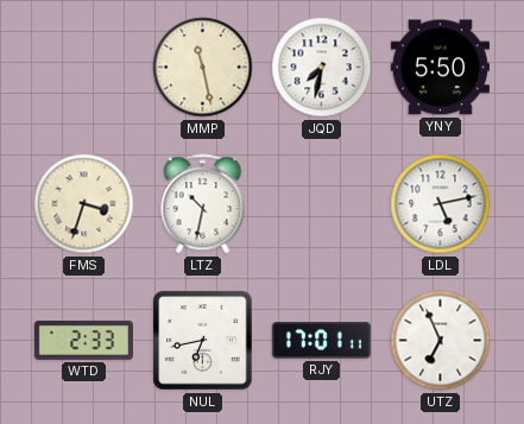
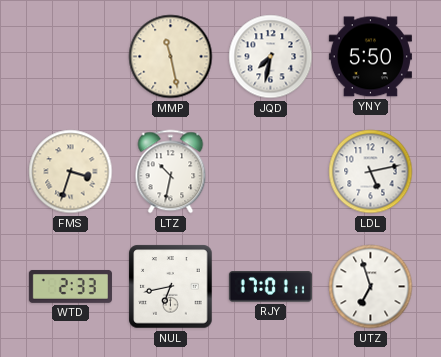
UTZ: 6:56 -> 6:57 (371, 287)
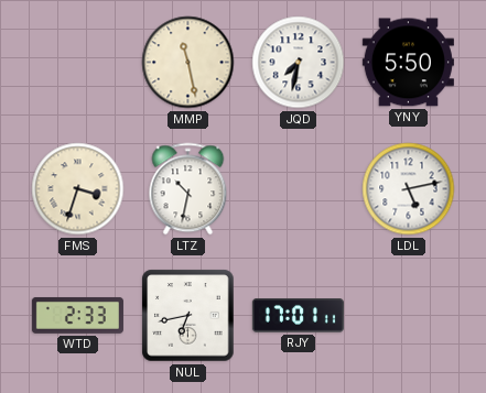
UTZ: 6:57 -> none (371, 287)
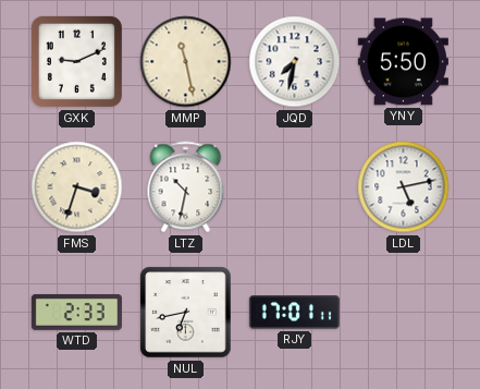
GXK: none -> 9:11 (76, 61)
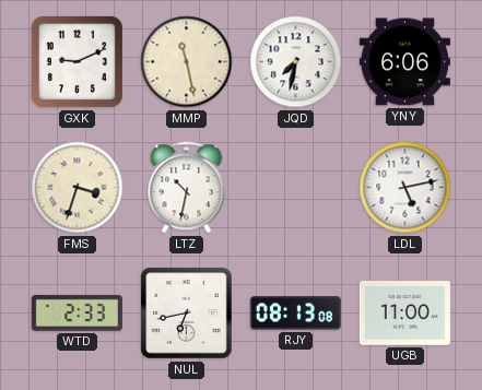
YNY: 5:50 -> 6:06 (404, 62)
RJY: 17:01 -> 08:13 (295, 314)
UGB: none -> 11:00 (404, 314)
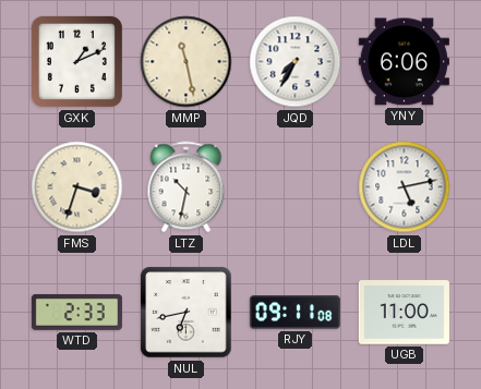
GXK: 9:11 -> 1:11 (76, 61)
JQD: 7:32 -> 7:35 (296, 62)
RJY: 08:13 -> 09:11 (294, 313)
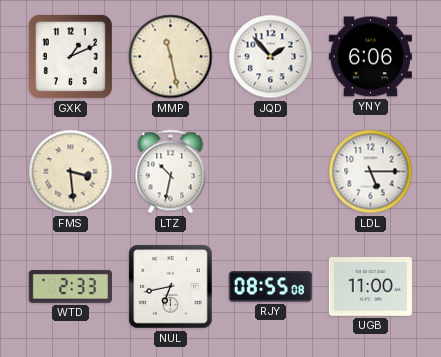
JQD: 7:35 -> 1:53 (271, 57)
FMS: 3:33 -> 3:29 (71, 172)
LDL: 5:13 -> 5:15 (371, 172)
RJY: 09:11 -> 08:55 (270, 287)
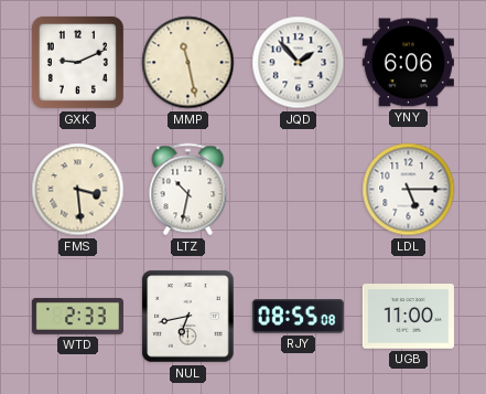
GXK: 1:11 -> 9:11 (77, 62)
